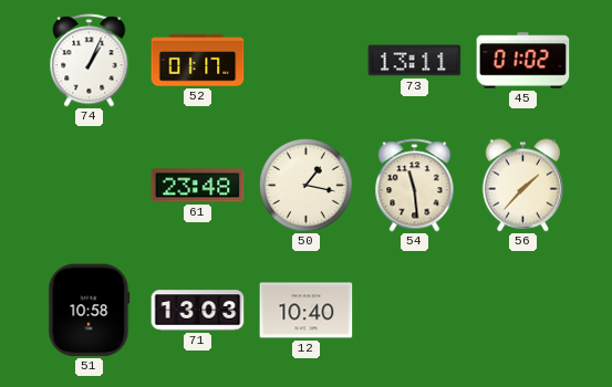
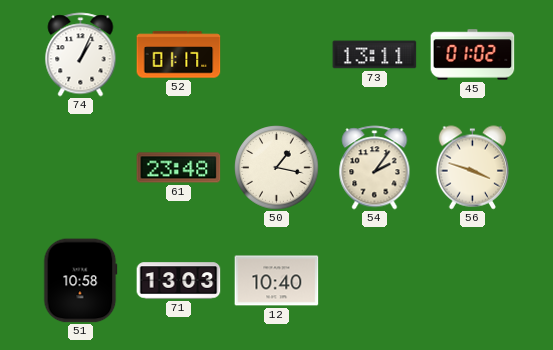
54: 11:29 -> 2:06 (375, 168)
56: 1:37 -> 3:48 (473, 168)
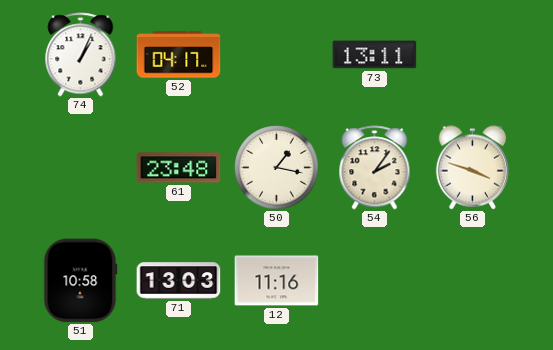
52: 01:17 -> 04:17 (179, 55)
45: 01:02 -> none (473, 55)
12: 10:40 -> 11:16 (277, 281)
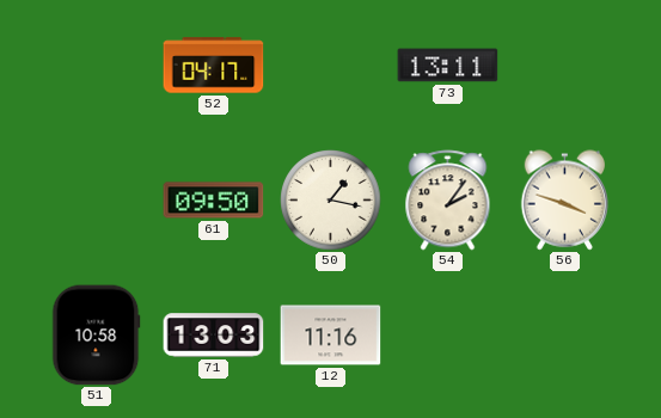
74: 1:04 -> none (81, 55)
61: 23:48 -> 09:50 (214, 201)
